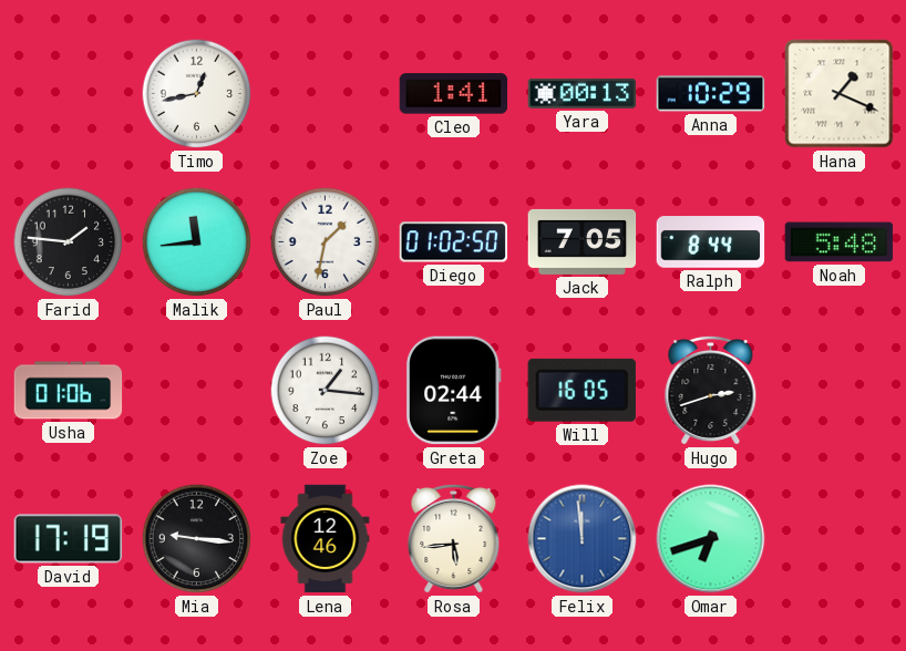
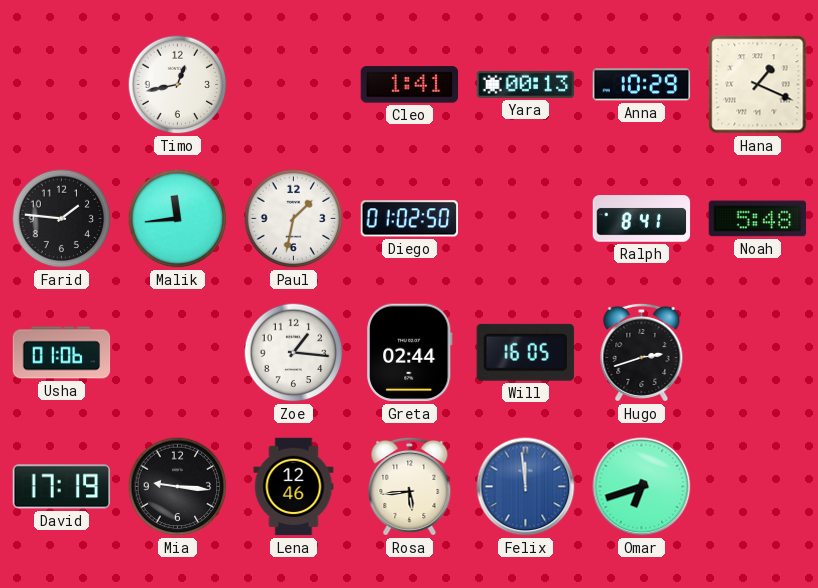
Jack: 7:05 -> none (583, 241)
Ralph: 8:44 -> 8:41 (642, 219)
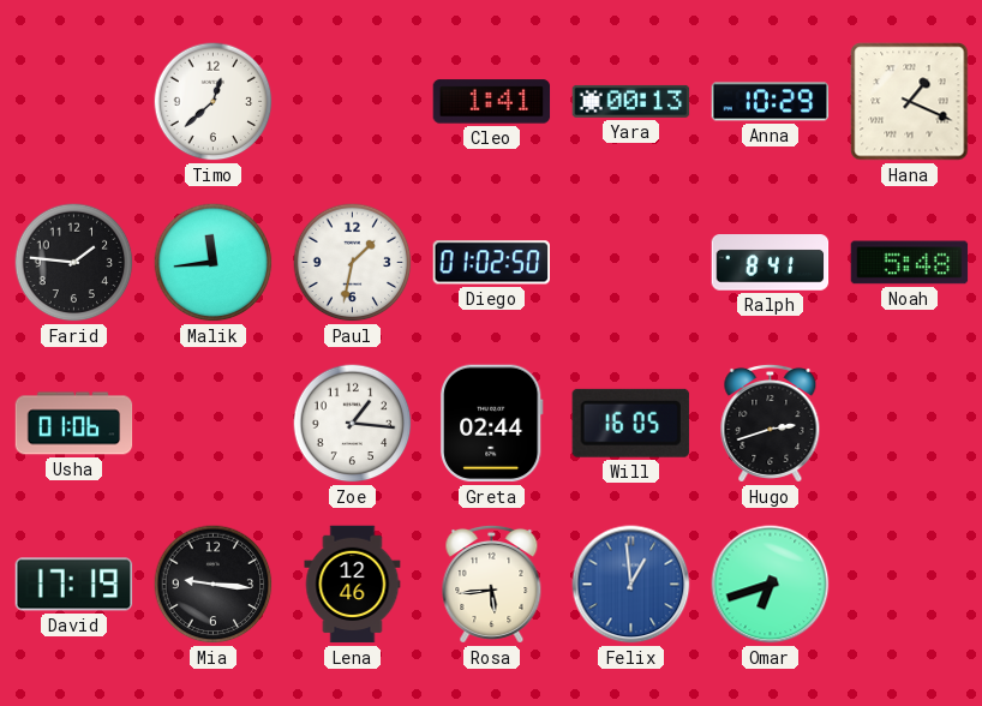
Timo: 12:43 -> 12:38 (214, 102)
Felix: 11:59 -> 12:59 (631, 585)
